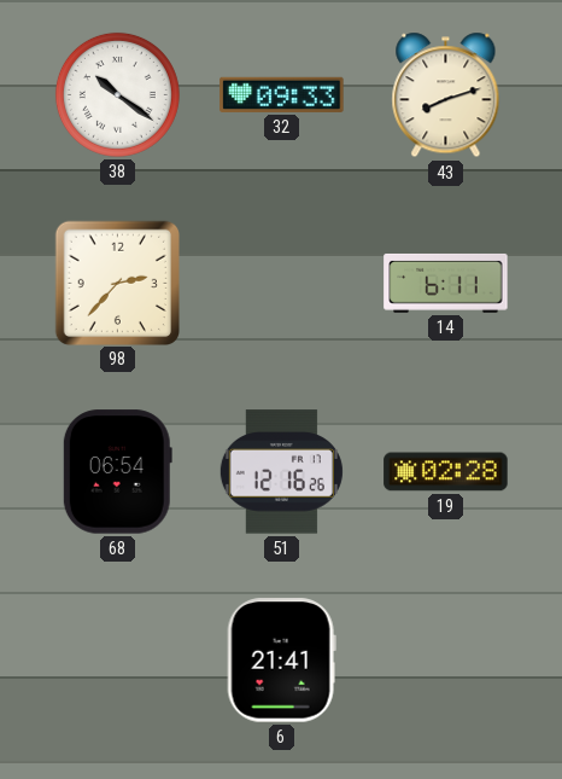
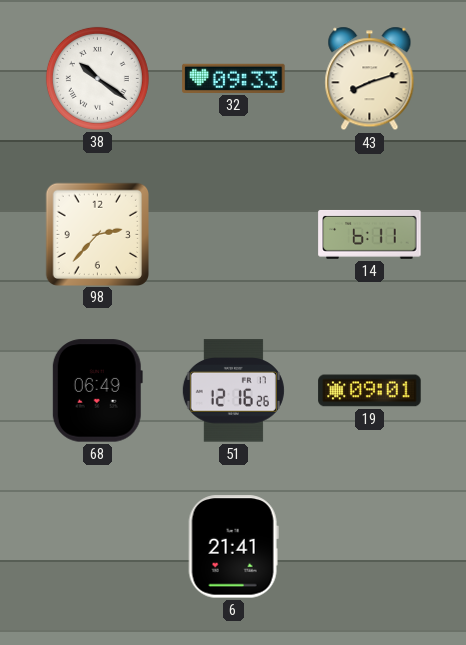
68: 06:54 -> 06:49 (97, 391)
19: 02:28 -> 09:01 (370, 391)
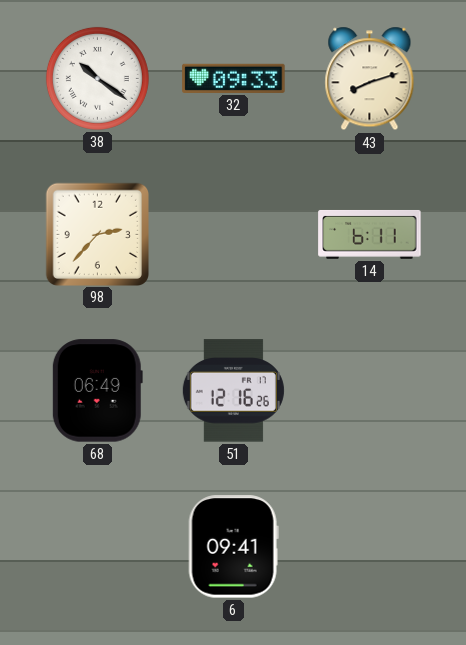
19: 09:01 -> none (370, 391)
6: 21:41 -> 09:41 (233, 547)
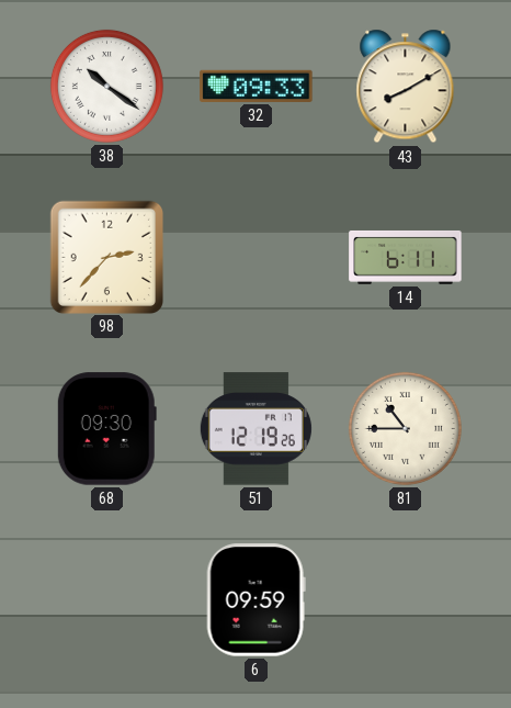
43: 8:12 -> 8:10 (406, 87)
68: 06:49 -> 09:30 (106, 429)
51: 12:16 -> 12:19 (256, 429)
81: none -> 10:45 (405, 428)
6: 09:41 -> 09:59 (256, 600)
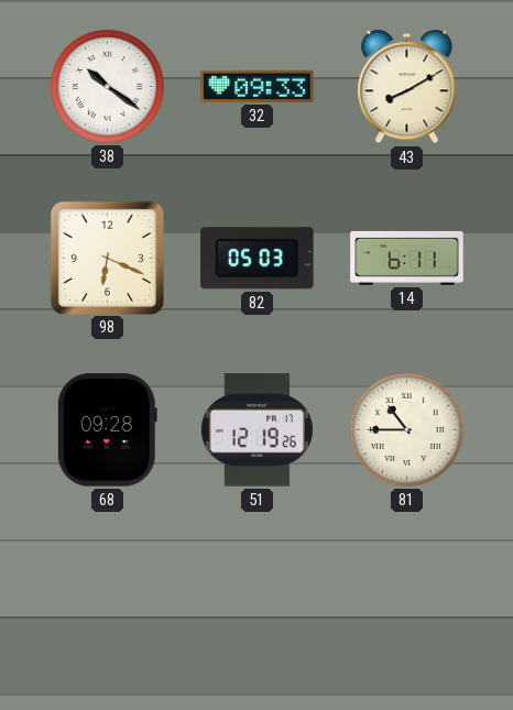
98: 2:37 -> 6:19 (107, 258)
82: none -> 05:03 (258, 259)
68: 09:30 -> 09:28 (107, 430)
6: 09:59 -> none (256, 600)
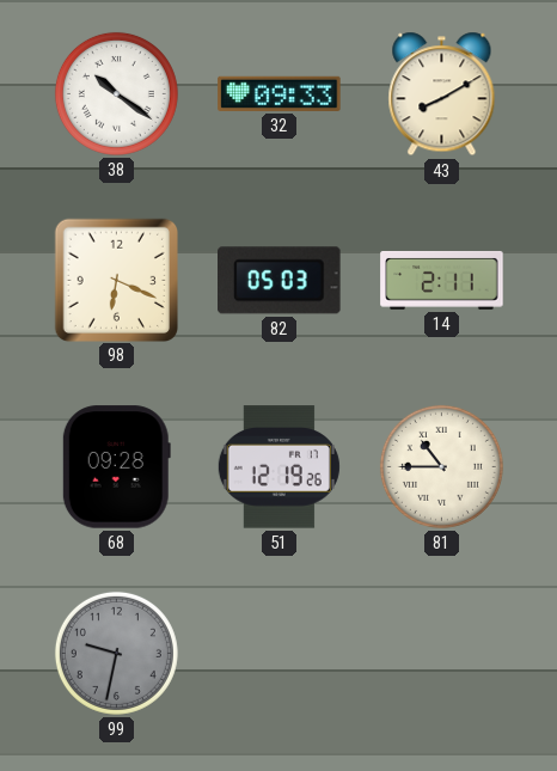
14: 6:11 -> 2:11 (442, 280)
99: none -> 9:32 (116, 653)
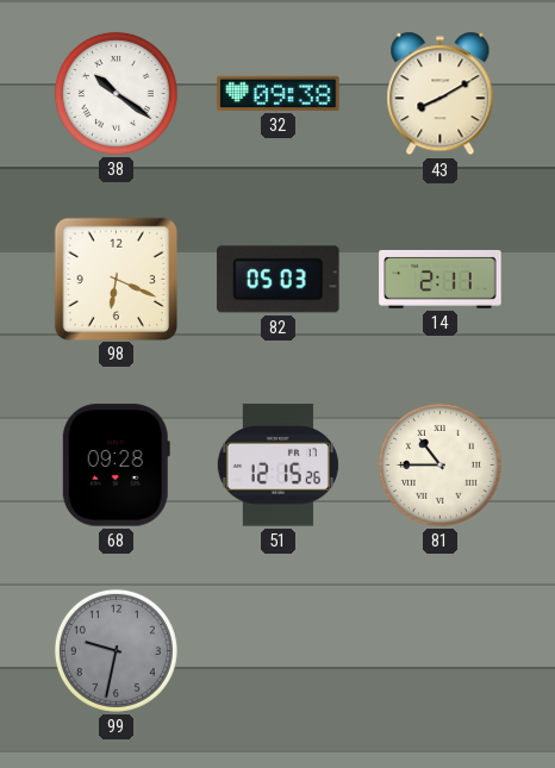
32: 09:33 -> 09:38 (279, 93)
51: 12:19 -> 12:15 (277, 466)
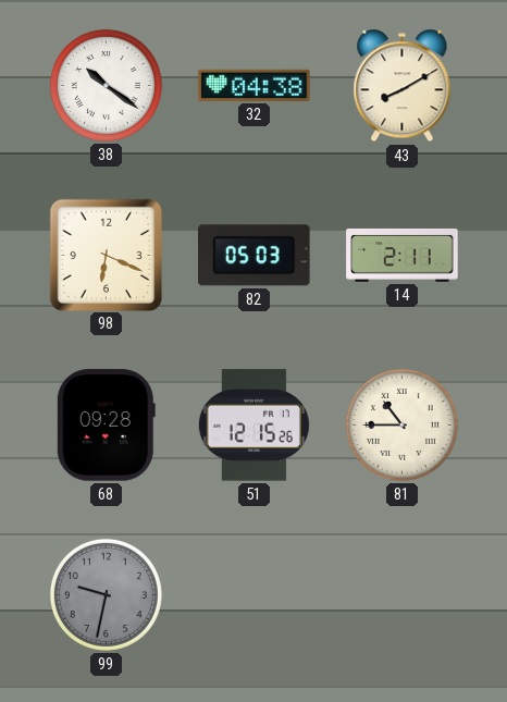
32: 09:38 -> 04:38 (255, 85)
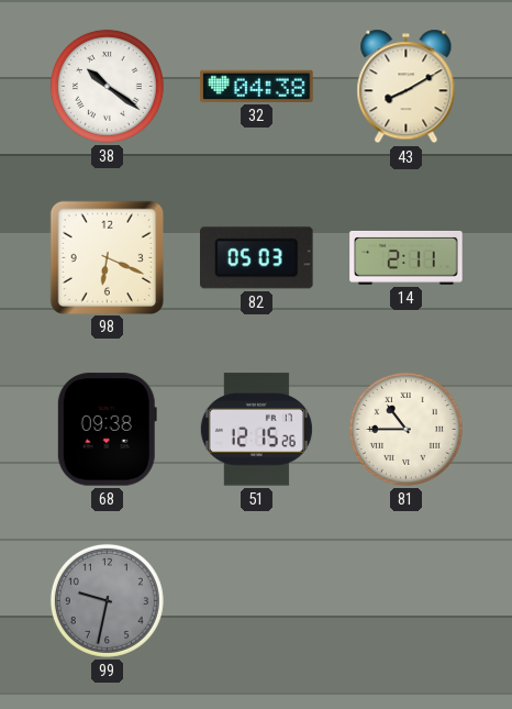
68: 09:28 -> 09:38 (107, 430)
